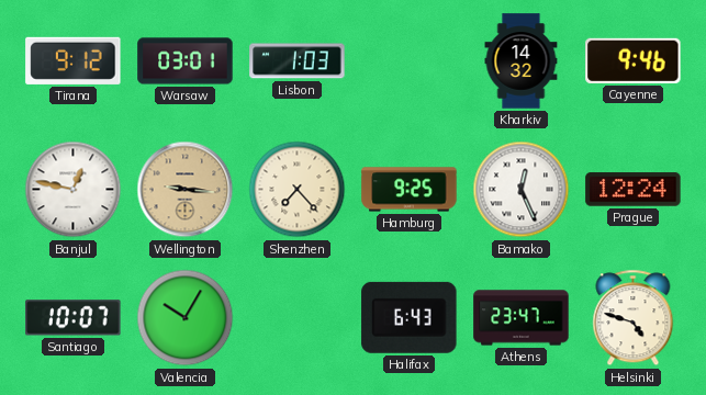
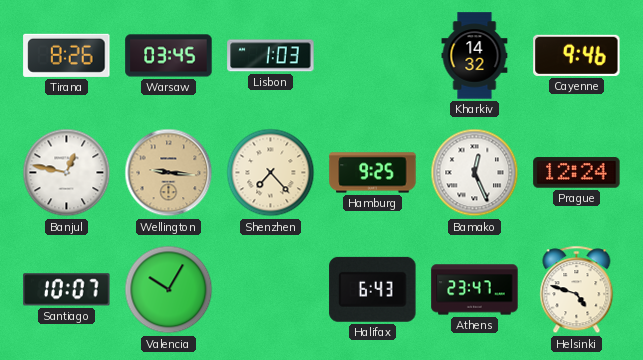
Tirana: 9:12 -> 8:26 (67, 55)
Warsaw: 03:01 -> 03:45 (169, 56)
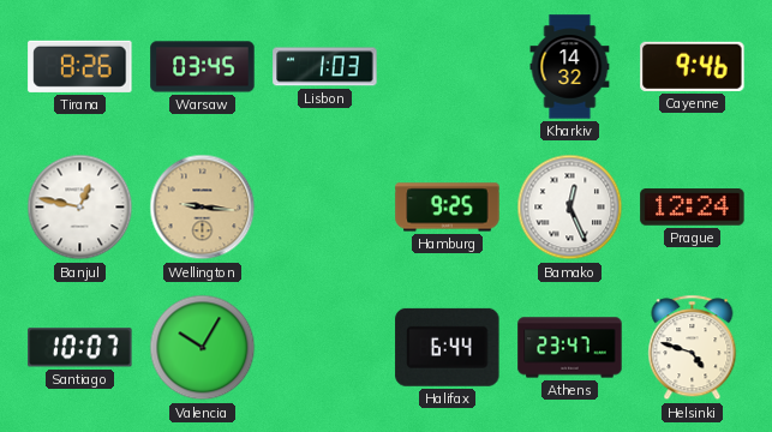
Shenzhen: 7:23 -> none (271, 173)
Halifax: 6:43 -> 6:44 (448, 347)
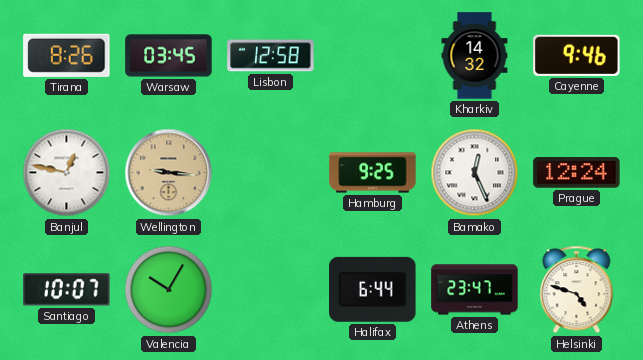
Lisbon: 1:03 -> 12:58 (271, 56)
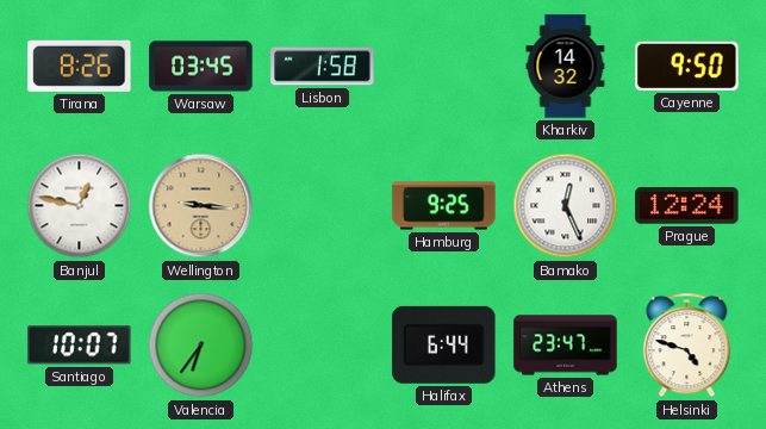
Lisbon: 12:58 -> 1:58 (323, 67)
Cayenne: 9:46 -> 9:50 (687, 66)
Valencia: 10:05 -> 6:36 (201, 346)
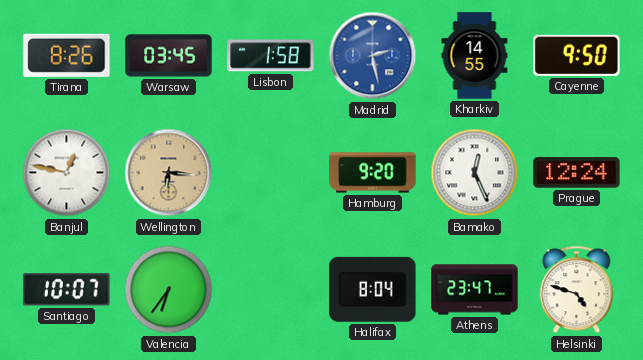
Madrid: none -> 2:28 (373, 56)
Kharkiv: 14:32 -> 14:55 (475, 56)
Wellington: 9:16 -> 6:16 (169, 173)
Hamburg: 9:25 -> 9:20 (373, 173)
Halifax: 6:44 -> 8:04 (373, 289)
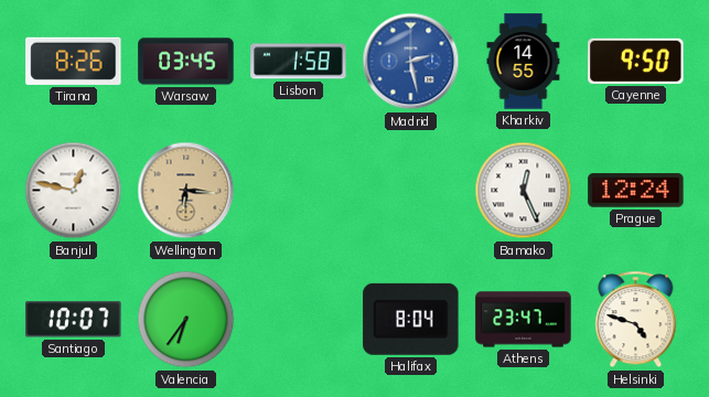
Hamburg: 9:20 -> none (373, 173)
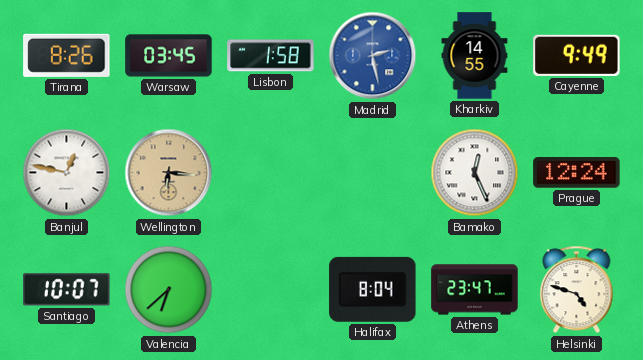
Cayenne: 9:50 -> 9:49 (577, 55)
Valencia: 6:36 -> 6:38 (169, 290)
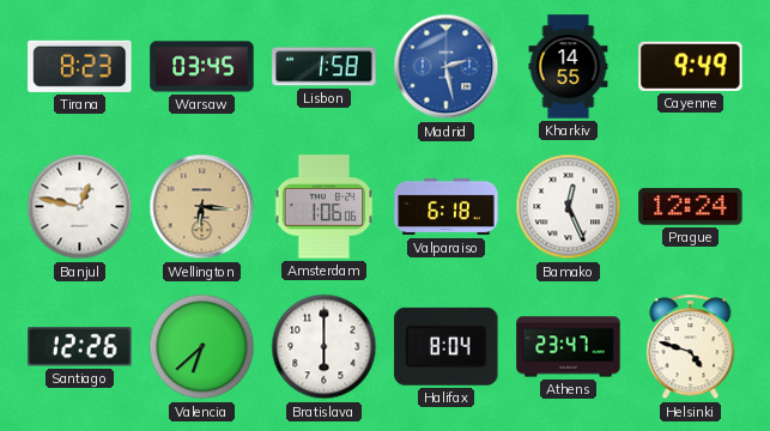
Tirana: 8:26 -> 8:23 (80, 66)
Amsterdam: none -> 1:06 (325, 207)
Valparaiso: none -> 6:18 (447, 207)
Santiago: 10:07 -> 12:26 (80, 347)
Bratislava: none -> 6:00 (325, 347)
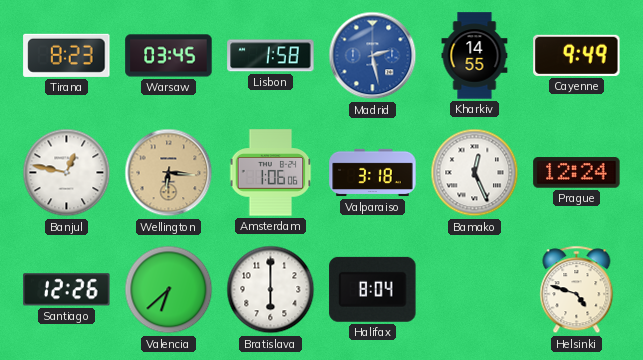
Valparaiso: 6:18 -> 3:18 (373, 173)
Athens: 23:47 -> none (569, 347)
